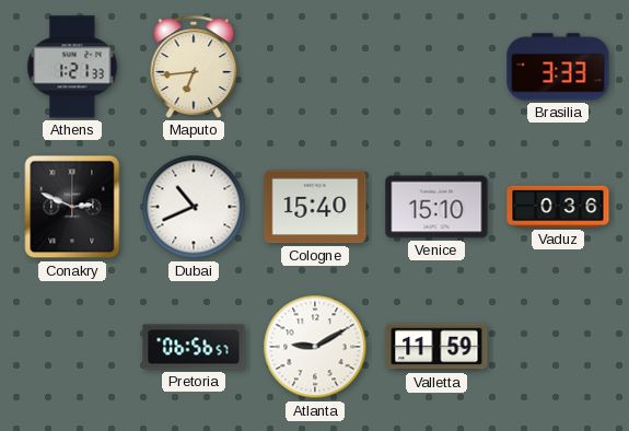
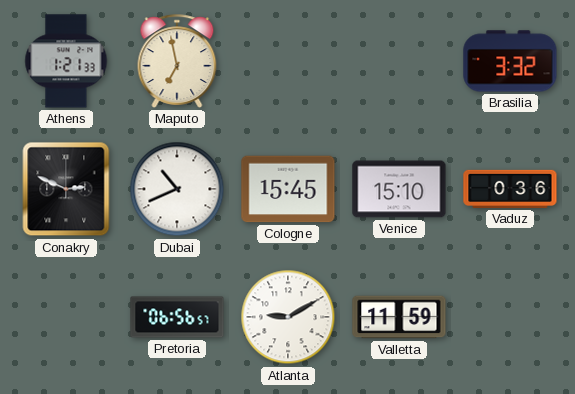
Maputo: 6:44 -> 6:58 (177, 61)
Brasilia: 3:33 -> 3:32 (510, 61)
Cologne: 15:40 -> 15:45 (288, 189)
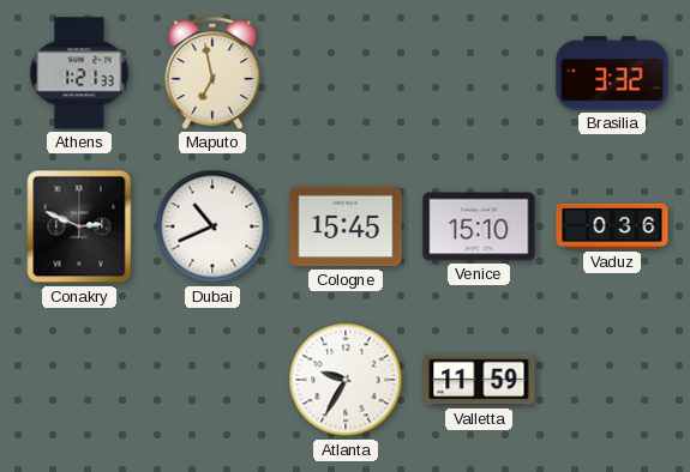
Pretoria: 06:56 -> none (177, 317)
Atlanta: 9:10 -> 9:35 (346, 380)
